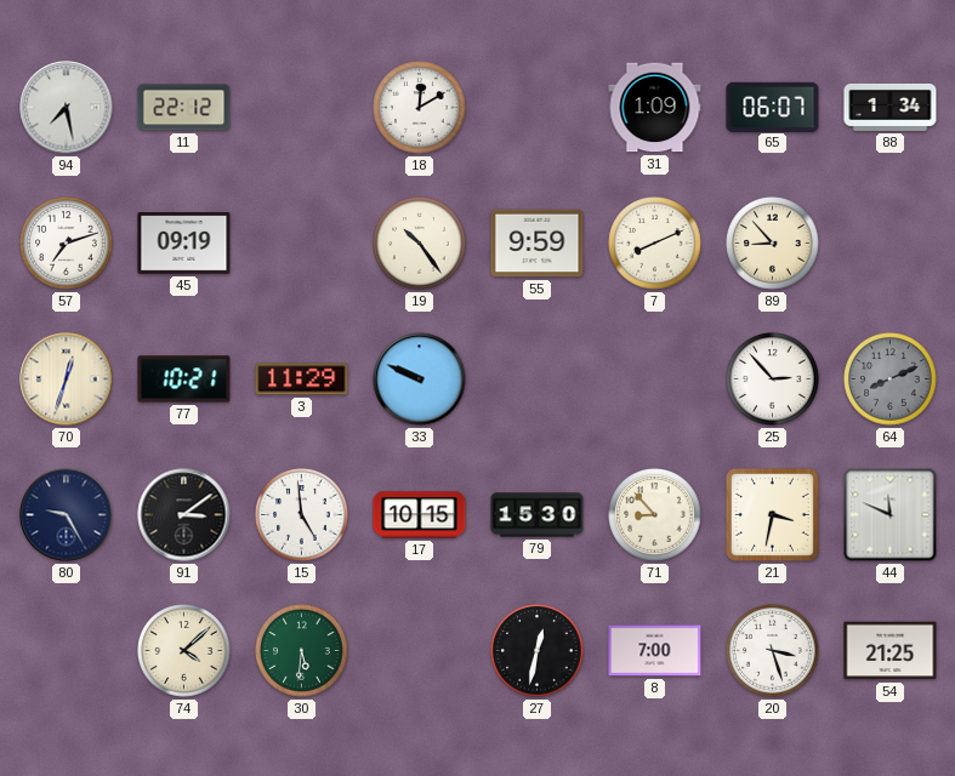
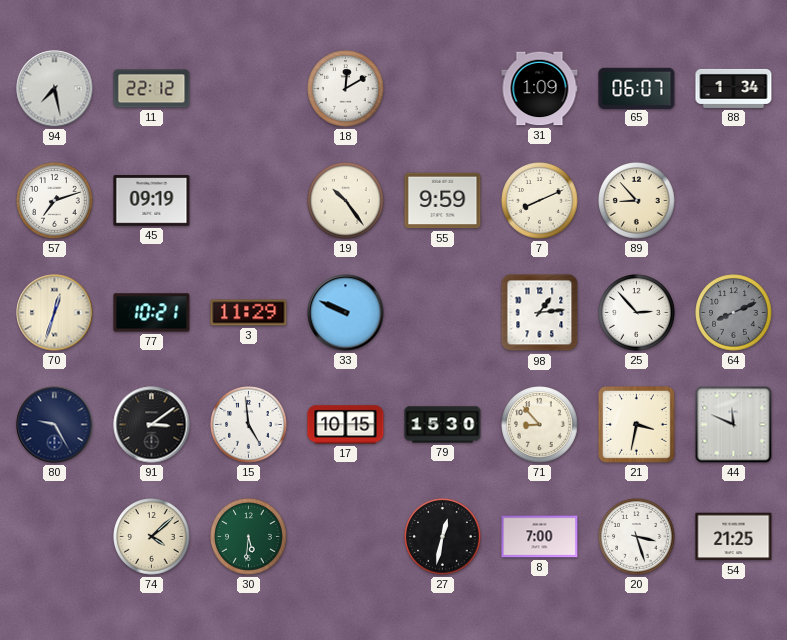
98: none -> 1:14 (540, 313)
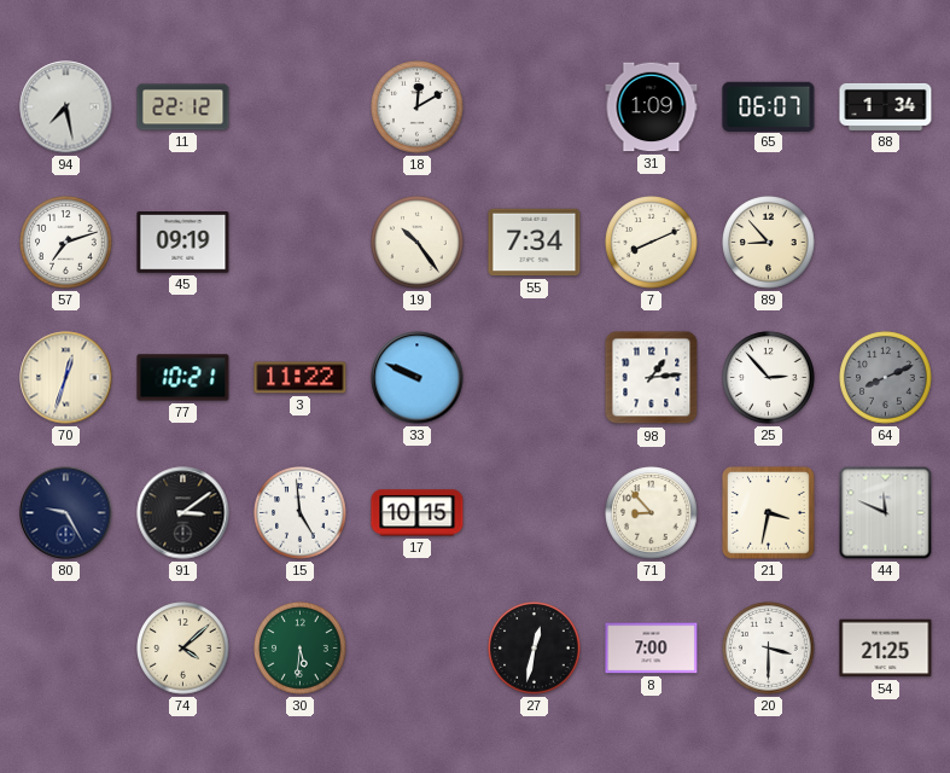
55: 9:59 -> 7:34 (535, 243)
3: 11:29 -> 11:22 (301, 378)
79: 15:30 -> none (443, 425)
20: 3:27 -> 3:30 (769, 649)
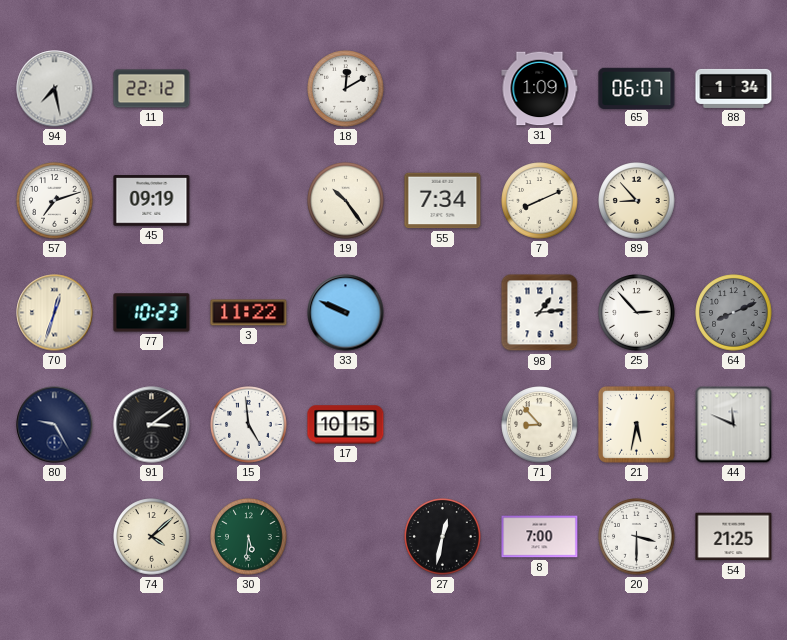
77: 10:21 -> 10:23 (152, 313)
21: 3:32 -> 5:32 (636, 424)
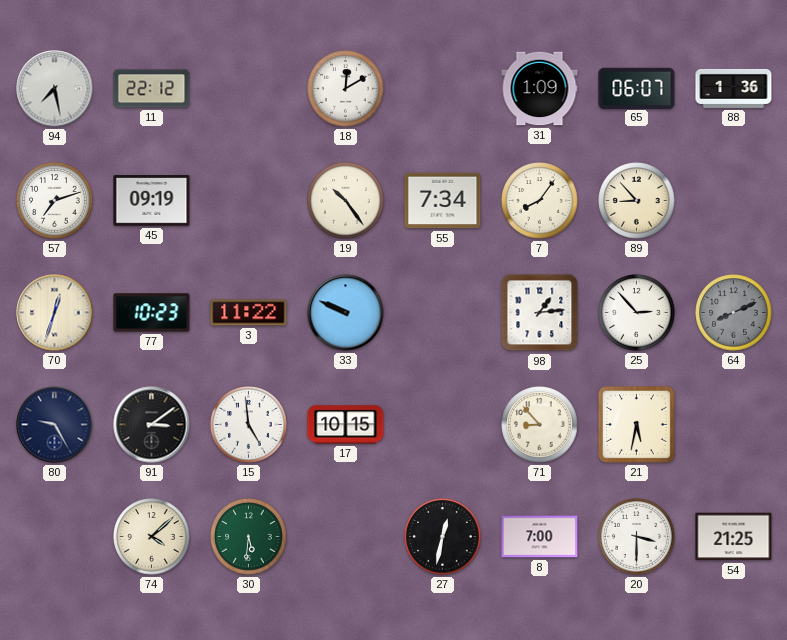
88: 1:34 -> 1:36 (734, 88)
7: 8:11 -> 8:06 (540, 201)
44: 11:49 -> none (734, 425)
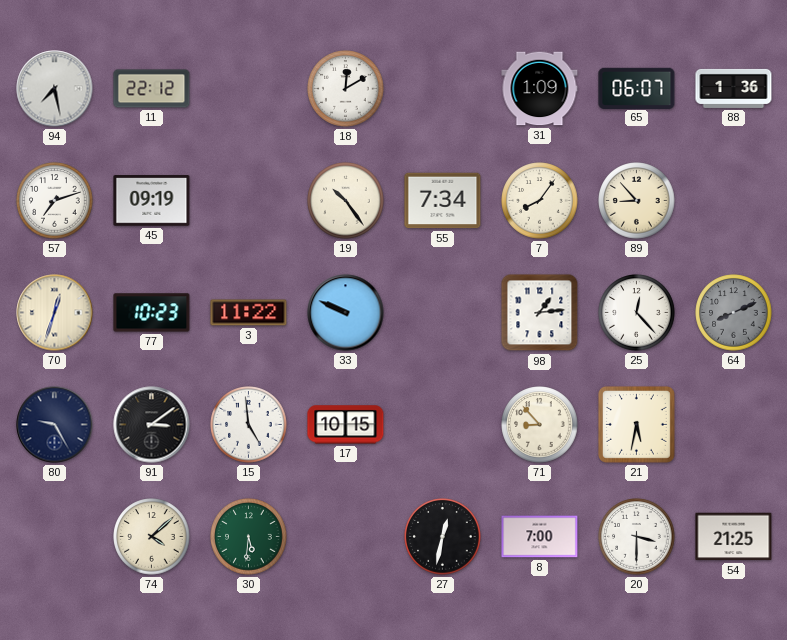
25: 2:53 -> 12:23 (637, 313)
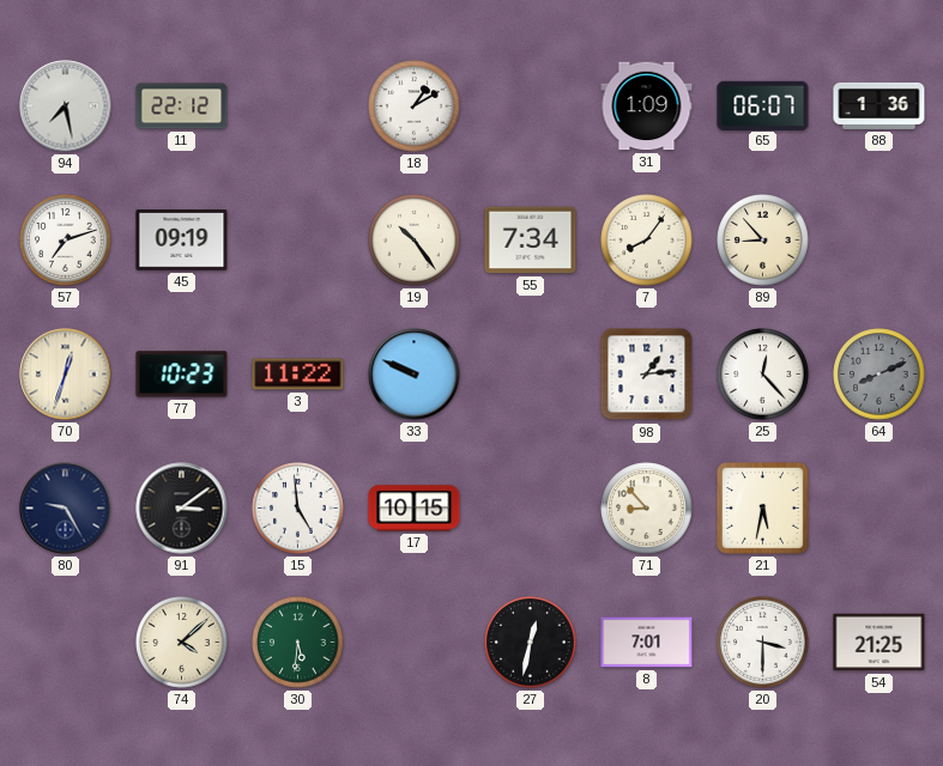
18: 12:10 -> 1:10 (415, 107)
8: 7:00 -> 7:01 (647, 643)
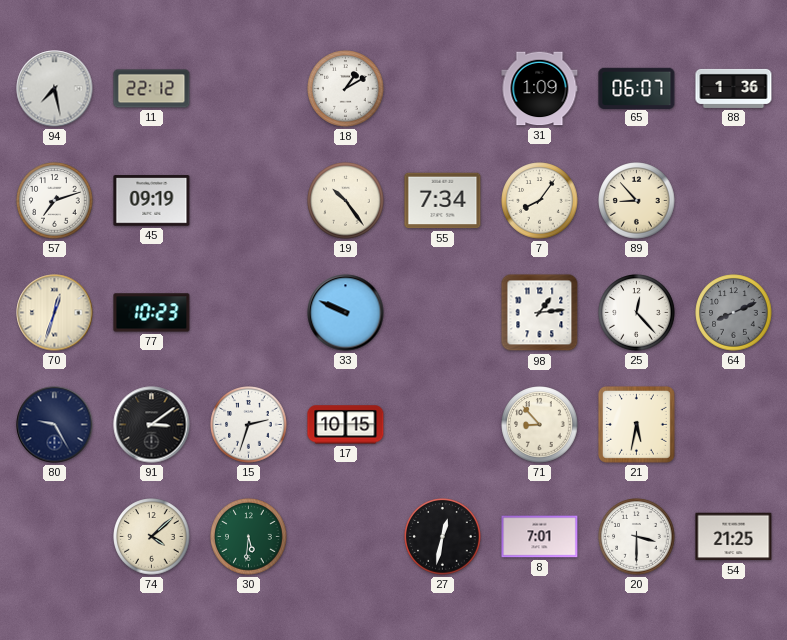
3: 11:22 -> none (298, 375)
15: 4:59 -> 2:33 (249, 425)
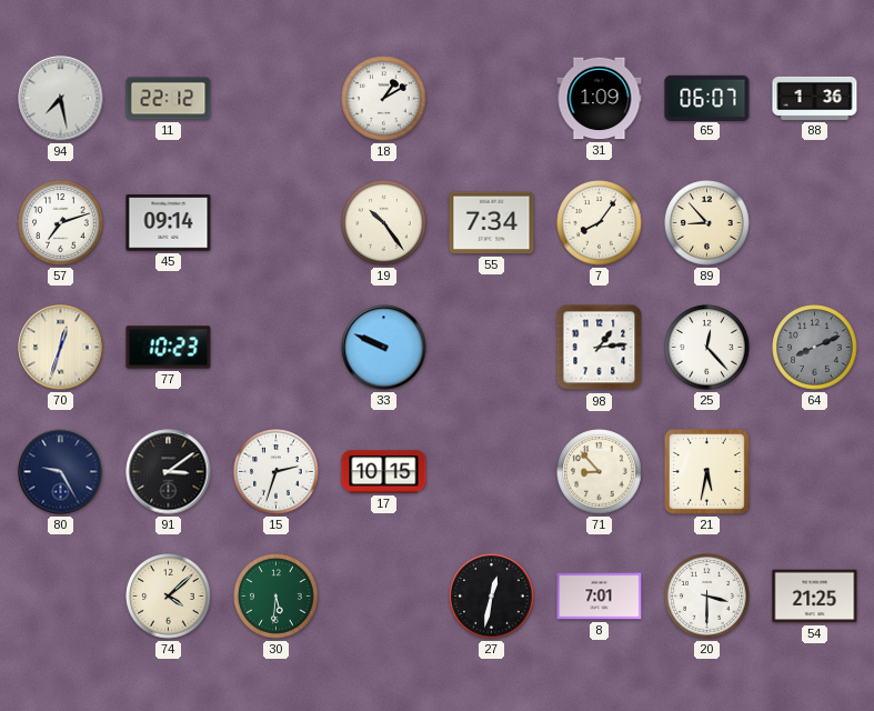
45: 09:19 -> 09:14 (169, 223)
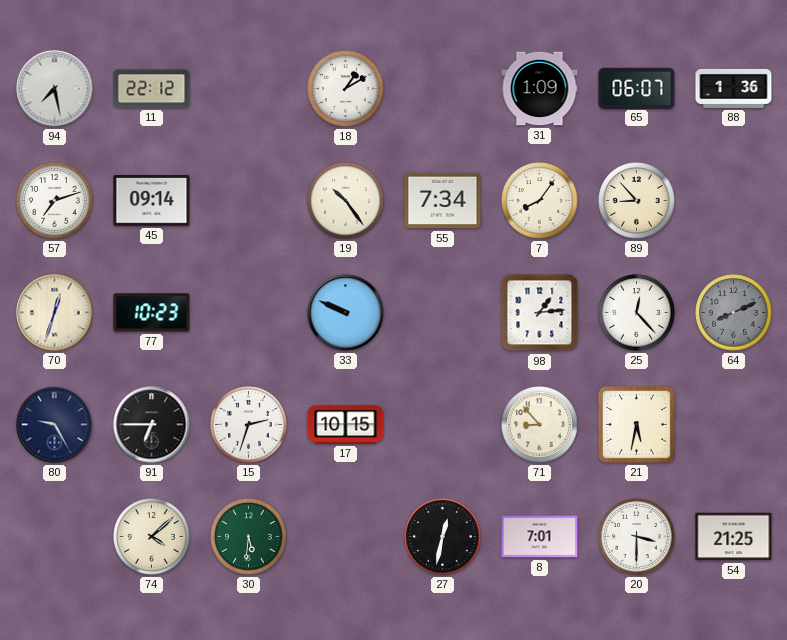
91: 3:09 -> 6:45 (152, 425)
